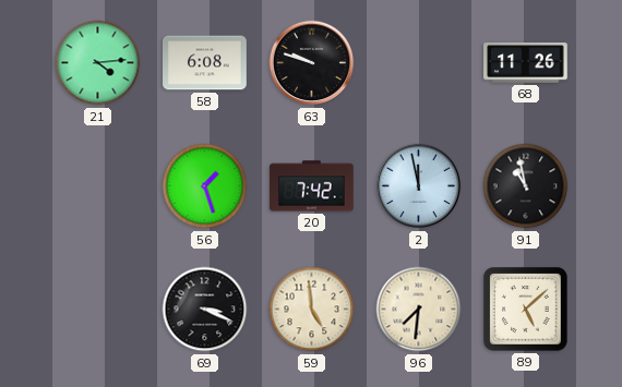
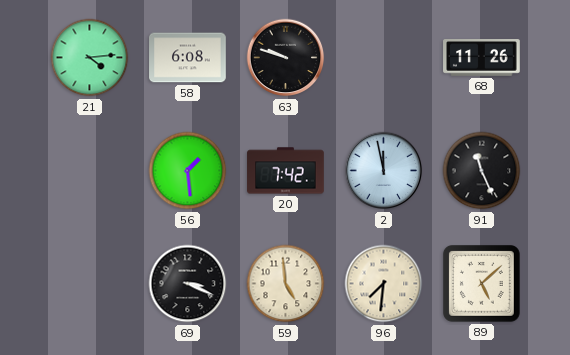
56: 1:27 -> 1:29 (188, 171)
91: 10:58 -> 11:26 (482, 171)
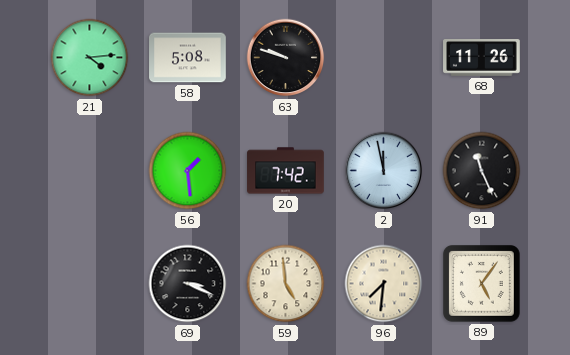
58: 6:08 -> 5:08 (188, 58)
89: 5:08 -> 5:06 (482, 284)
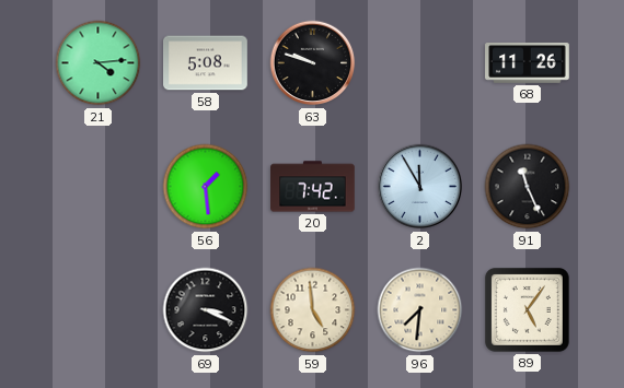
2: 11:58 -> 11:55 (420, 187)
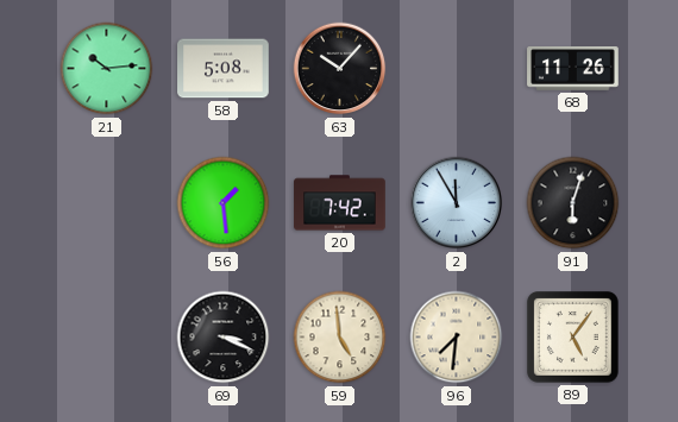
21: 4:14 -> 10:14 (107, 69)
63: 9:48 -> 10:07 (340, 69)
91: 11:26 -> 6:03 (573, 203)
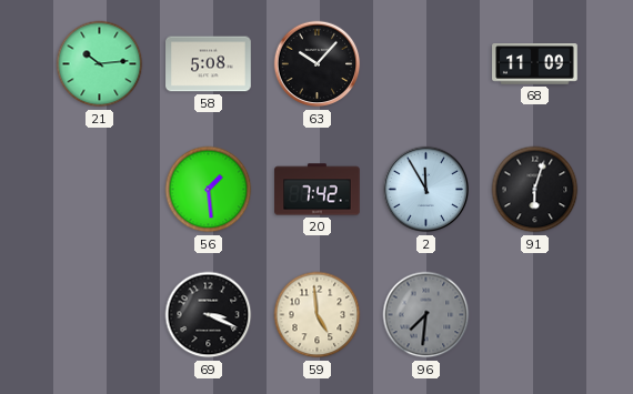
68: 11:26 -> 11:09 (535, 64)
96 dial: cream -> grey (426, 315)
89: 5:06 -> none (573, 338)
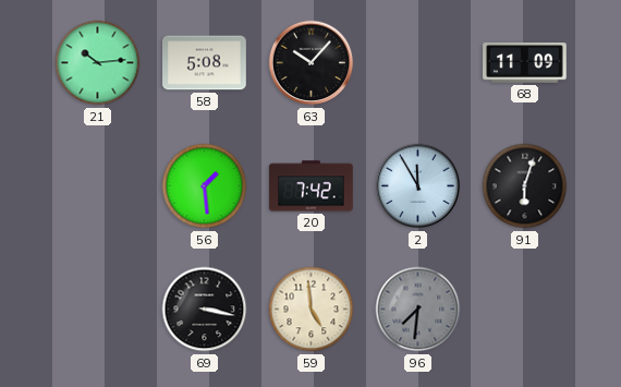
69: 3:19 -> 3:17 (205, 310)
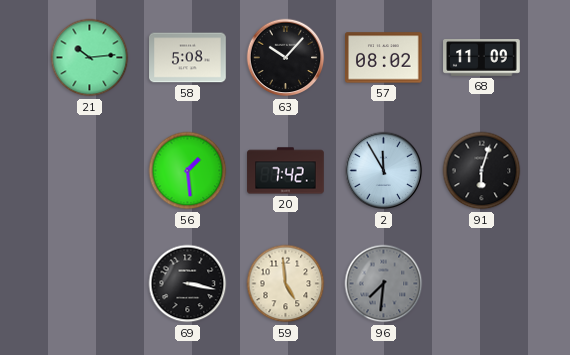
57: none -> 08:02 (384, 58)
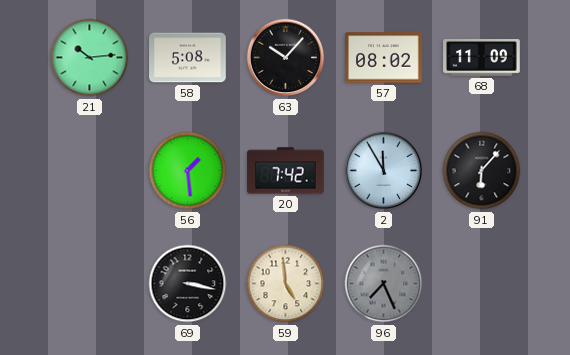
91: 6:03 -> 6:07 (482, 171)
96: 7:31 -> 7:26 (384, 284)
